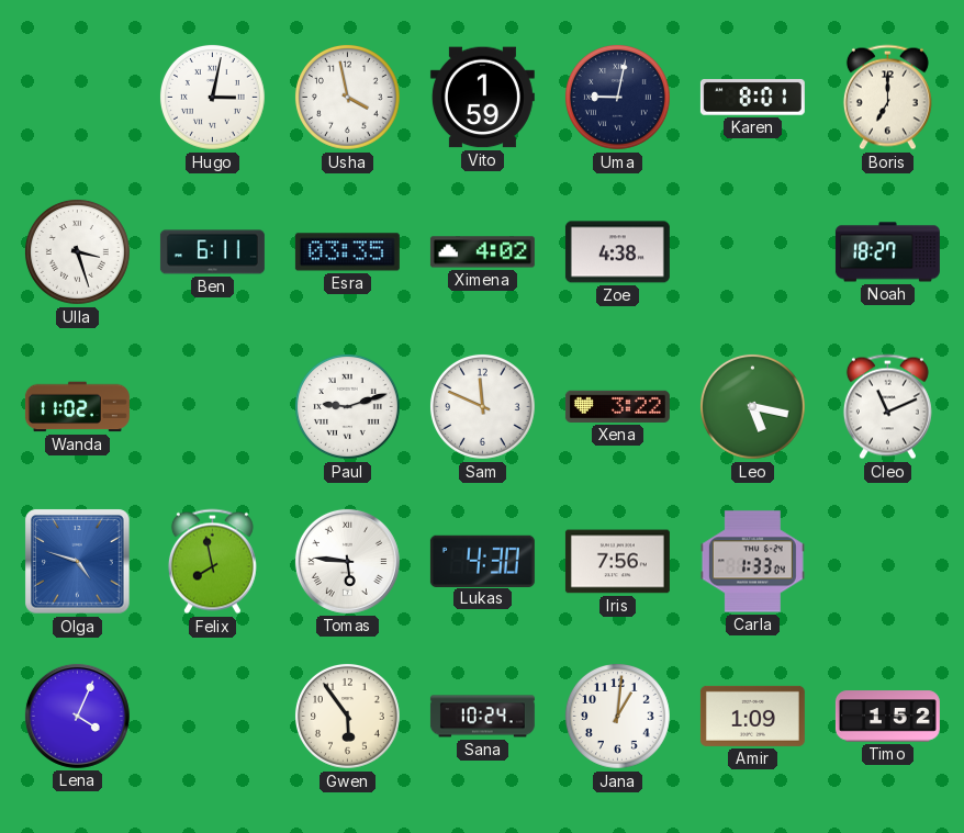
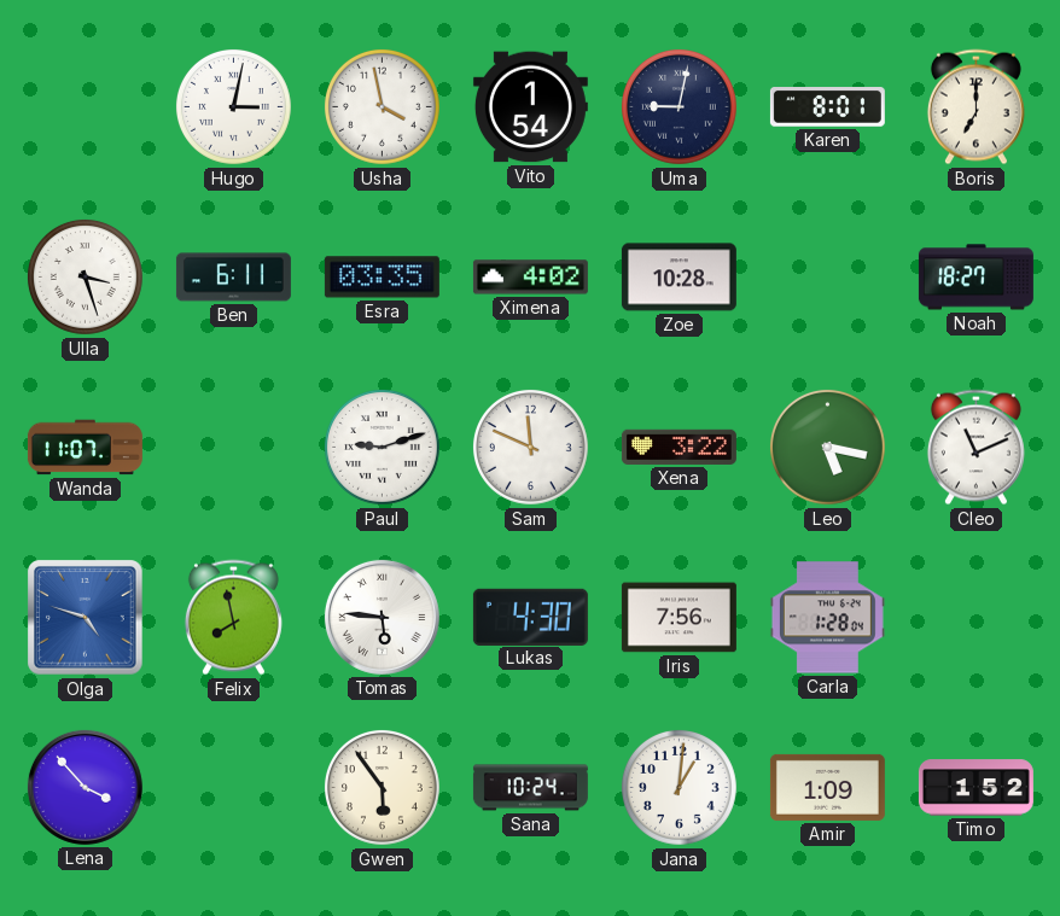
Vito: 1:59 -> 1:54 (530, 107)
Zoe: 4:38 -> 10:28 (678, 278)
Wanda: 11:02 -> 11:07 (85, 448)
Carla: 1:33 -> 1:28 (827, 618)
Lena: 4:04 -> 3:53 (85, 787)
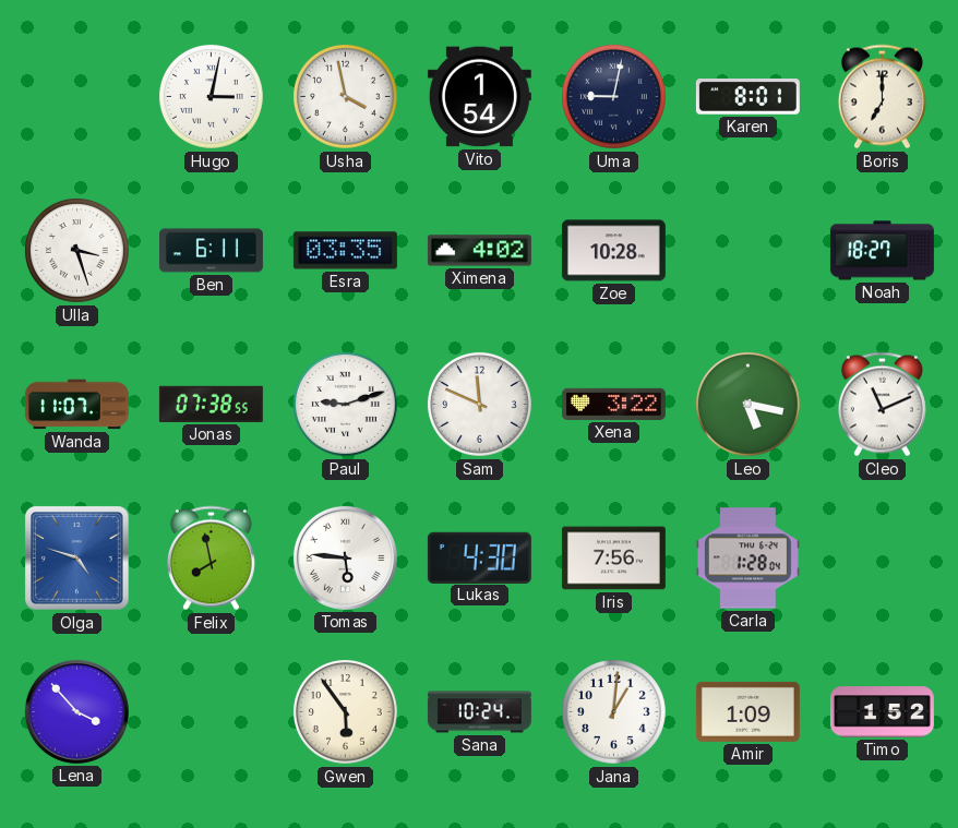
Jonas: none -> 07:38 (211, 404)
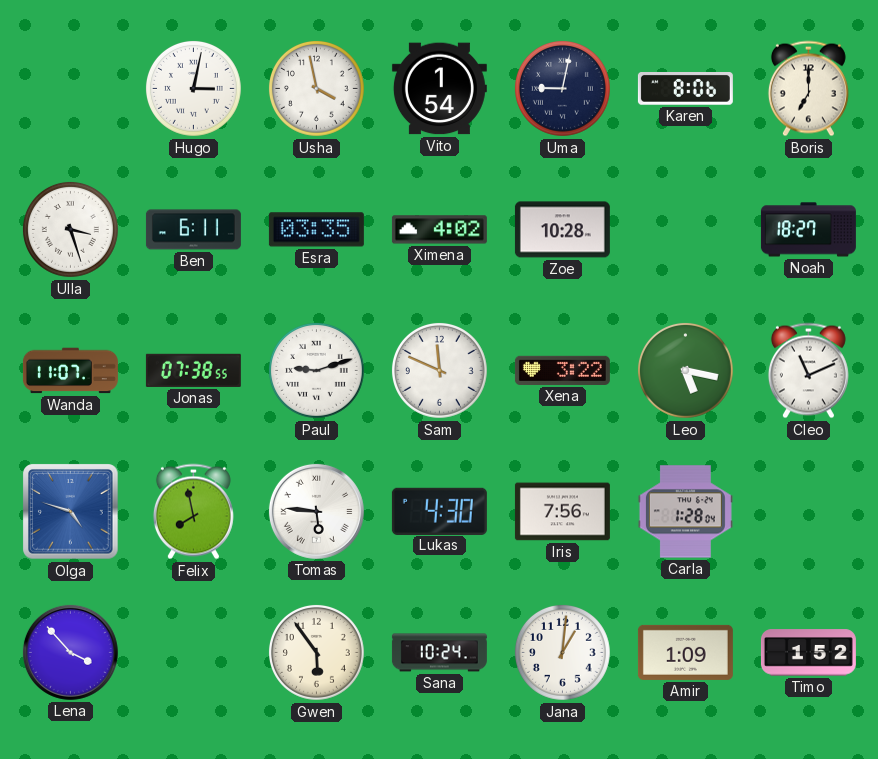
Karen: 8:01 -> 8:06 (685, 89)
